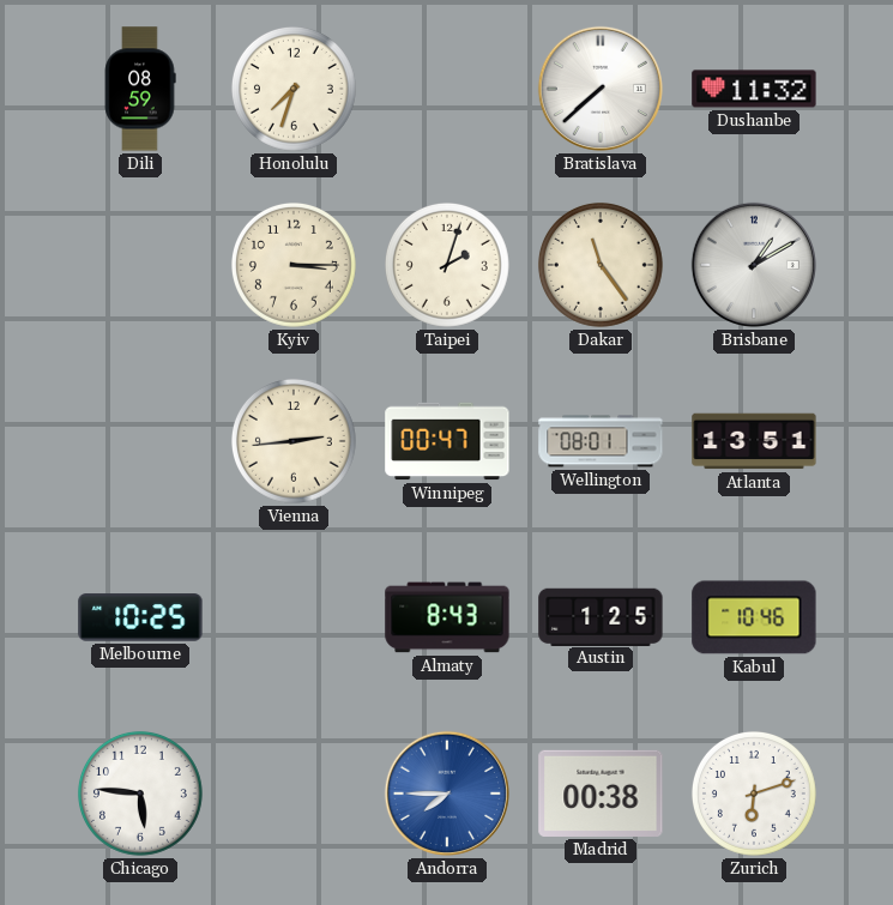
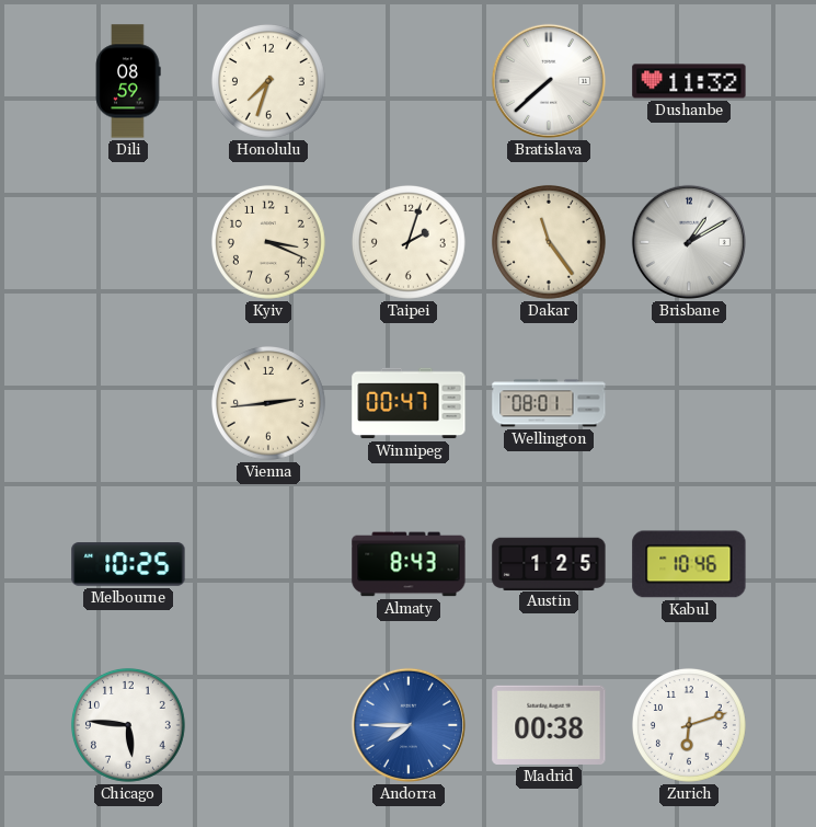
Kyiv: 3:15 -> 3:19 (268, 242)
Atlanta: 13:51 -> none (754, 441)
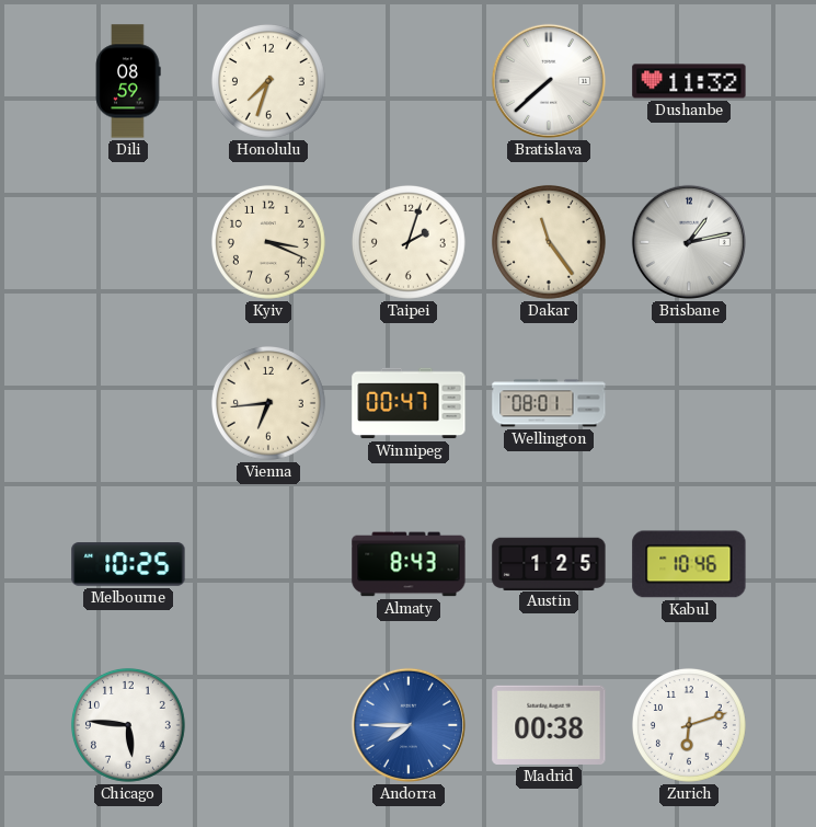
Brisbane: 1:10 -> 1:13 (689, 242)
Vienna: 2:44 -> 6:44 (268, 403)
